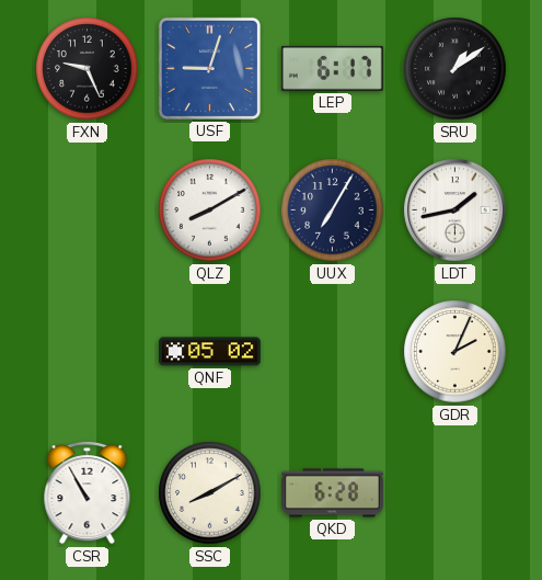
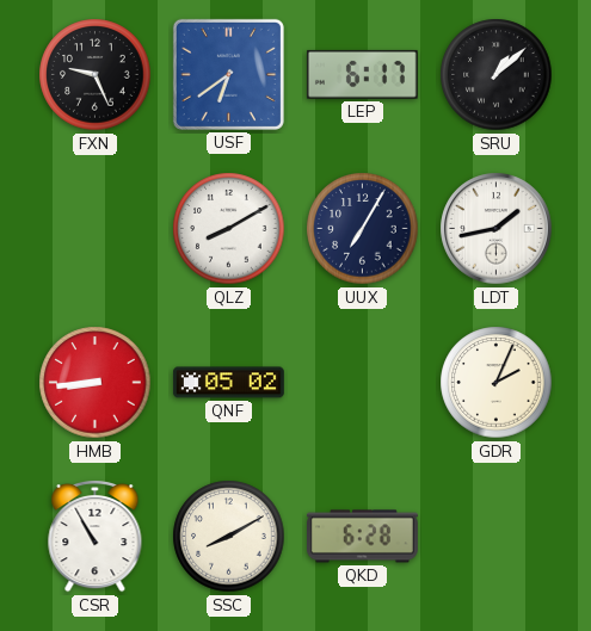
USF: 9:03 -> 6:39 (228, 74)
SRU: 1:09 -> 1:08 (497, 75)
HMB: none -> 8:44 (96, 383)
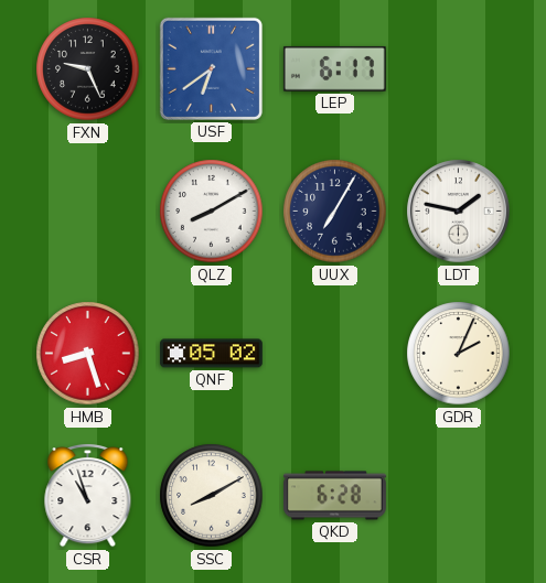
SRU: 1:08 -> none (497, 75)
LDT: 1:43 -> 1:47 (459, 212)
HMB: 8:44 -> 8:27 (88, 354)
CSR: 10:55 -> 10:57 (88, 495)
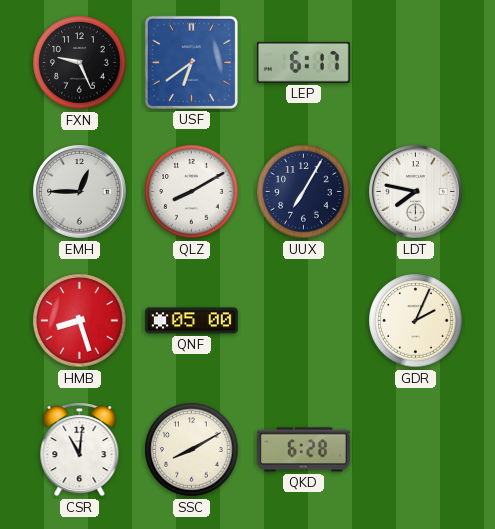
EMH: none -> 12:45 (80, 192)
LDT: 1:47 -> 7:47 (416, 192)
QNF: 05:02 -> 05:00 (191, 321)
CSR: 10:57 -> 11:01 (80, 449)
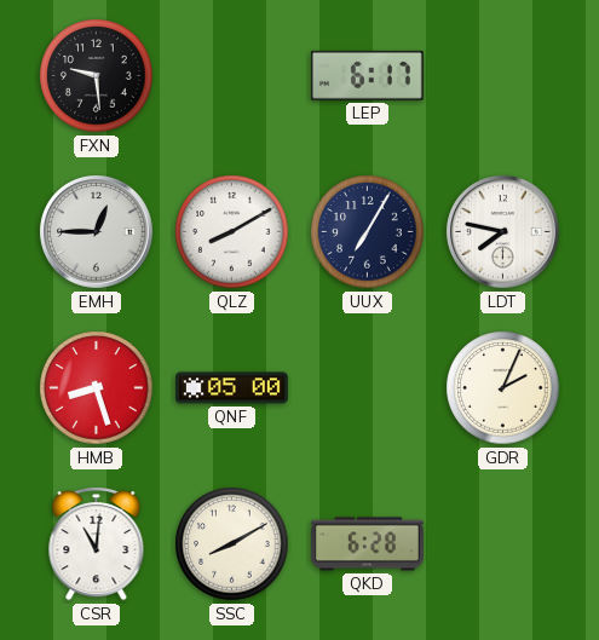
FXN: 9:26 -> 9:29 (97, 76)
USF: 6:39 -> none (191, 62)
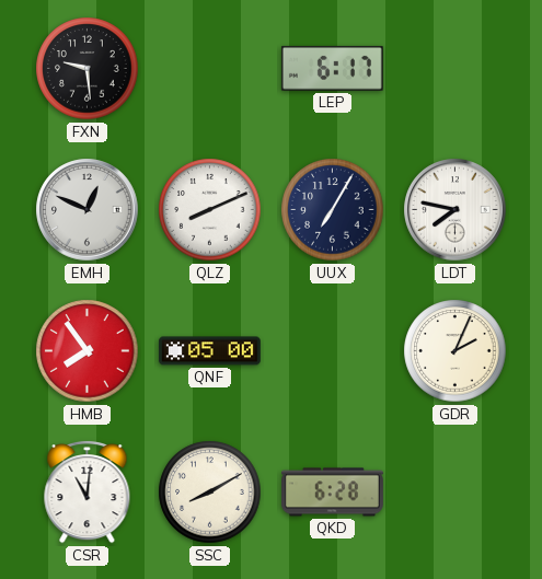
EMH: 12:45 -> 12:49 (88, 210)
QLZ: 8:10 -> 8:11 (210, 210)
HMB: 8:27 -> 7:54 (88, 351)
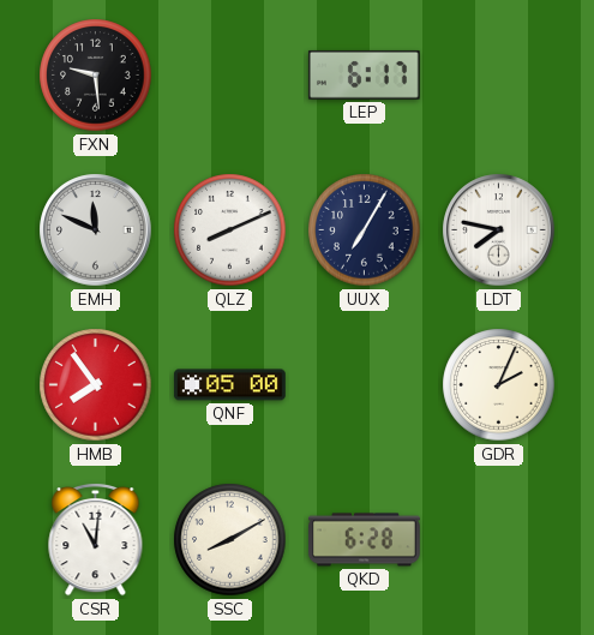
EMH: 12:49 -> 11:49 (96, 230)
